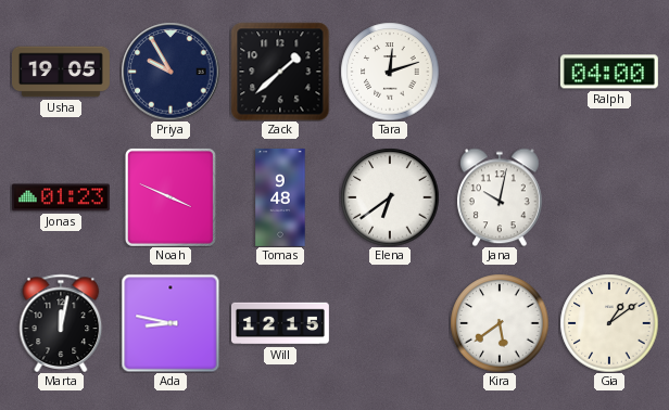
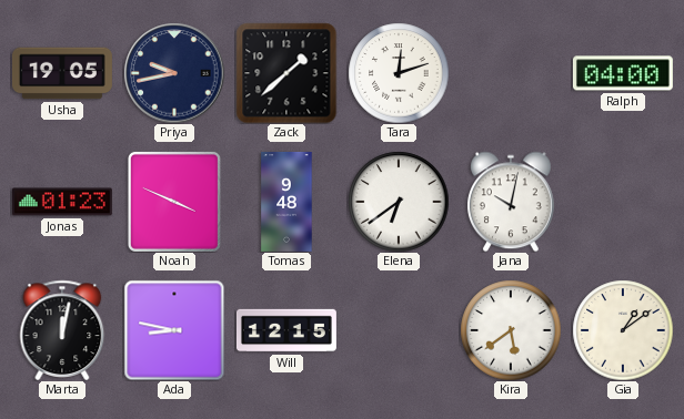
Priya: 9:55 -> 9:43 (174, 73)
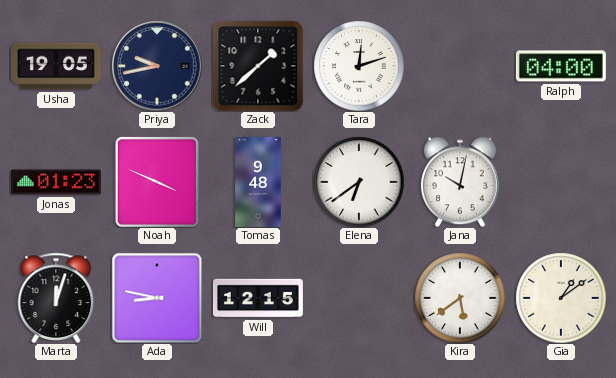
Marta: 12:02 -> 12:03 (56, 298)
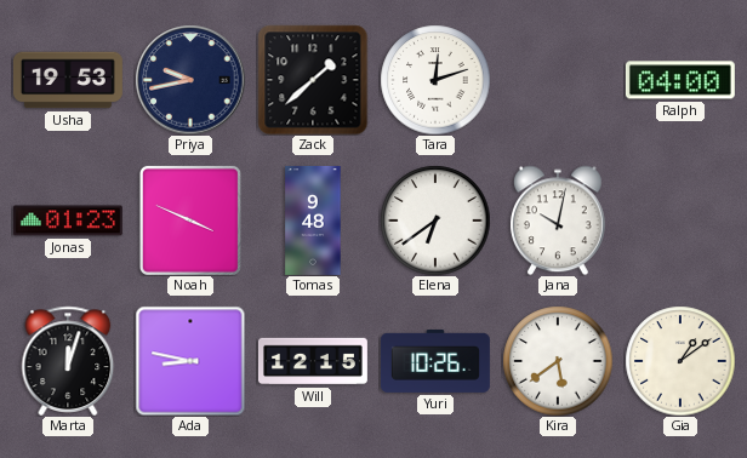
Usha: 19:05 -> 19:53 (68, 80)
Yuri: none -> 10:26 (435, 361)
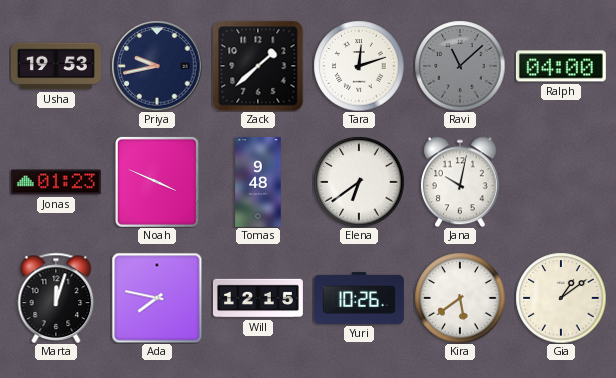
Ravi: none -> 11:08 (460, 66)
Ada: 8:47 -> 7:47 (157, 298)
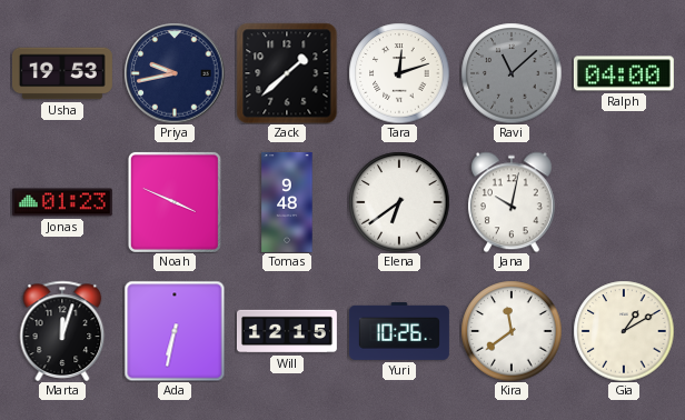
Ada: 7:47 -> 6:32 (175, 331)
Kira: 5:39 -> 11:39 (512, 331)
Gia: 1:09 -> 1:10 (624, 331)
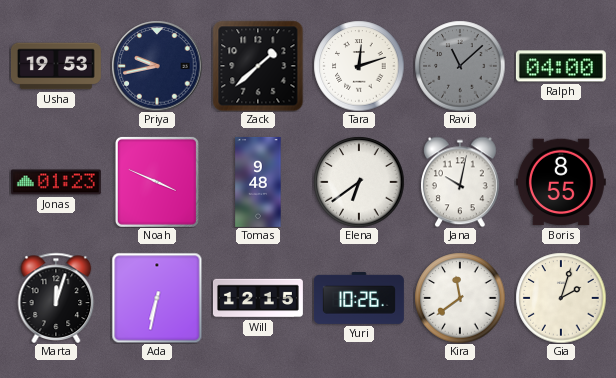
Boris: none -> 8:55 (561, 182)
Gia: 1:10 -> 2:03 (561, 298)
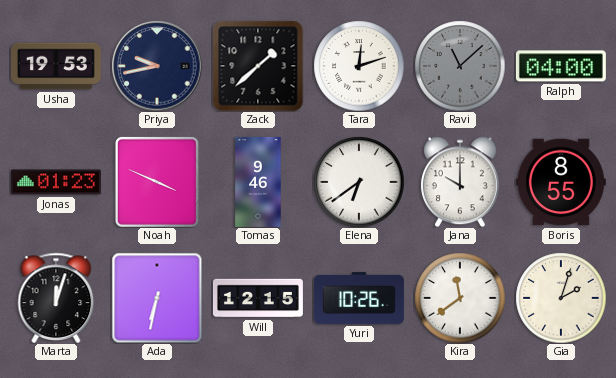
Tomas: 9:48 -> 9:46 (258, 182)
Jana: 10:02 -> 10:00 (460, 182)
